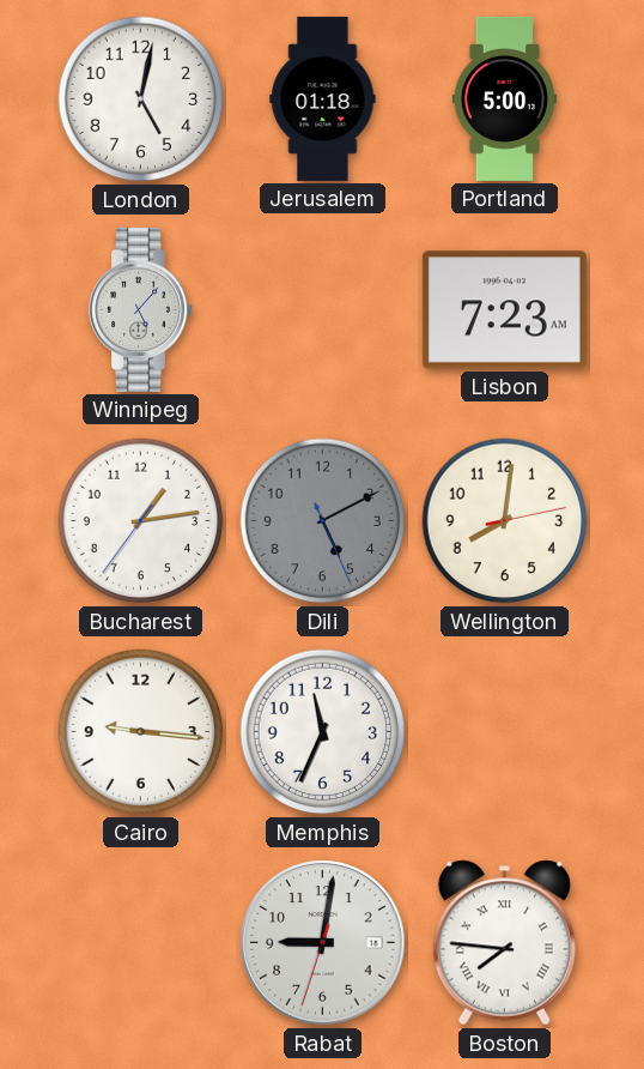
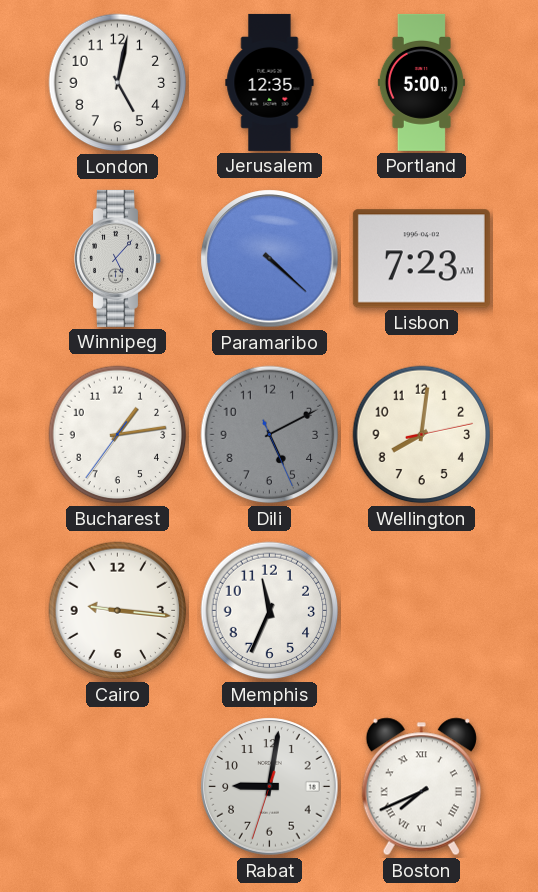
Jerusalem: 01:18 -> 12:35 (270, 82)
Paramaribo: none -> 4:22 (270, 259)
Boston: 7:46 -> 7:41 (421, 787)
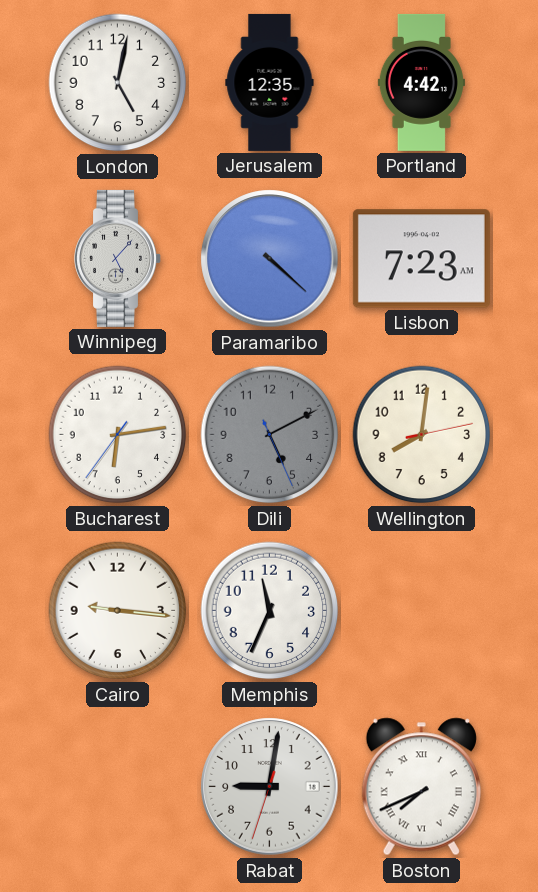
Portland: 5:00 -> 4:42 (421, 82)
Bucharest: 1:13 -> 6:13 (118, 435)
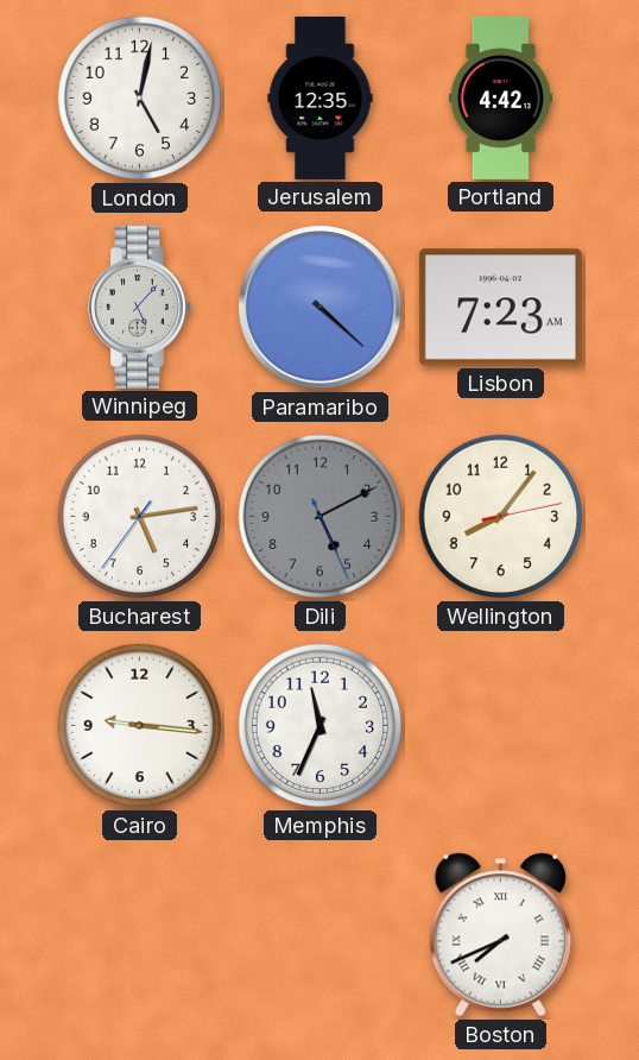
Bucharest: 6:13 -> 5:13 (140, 517)
Wellington: 8:01 -> 8:06 (501, 517)
Rabat: 9:01 -> none (270, 787)
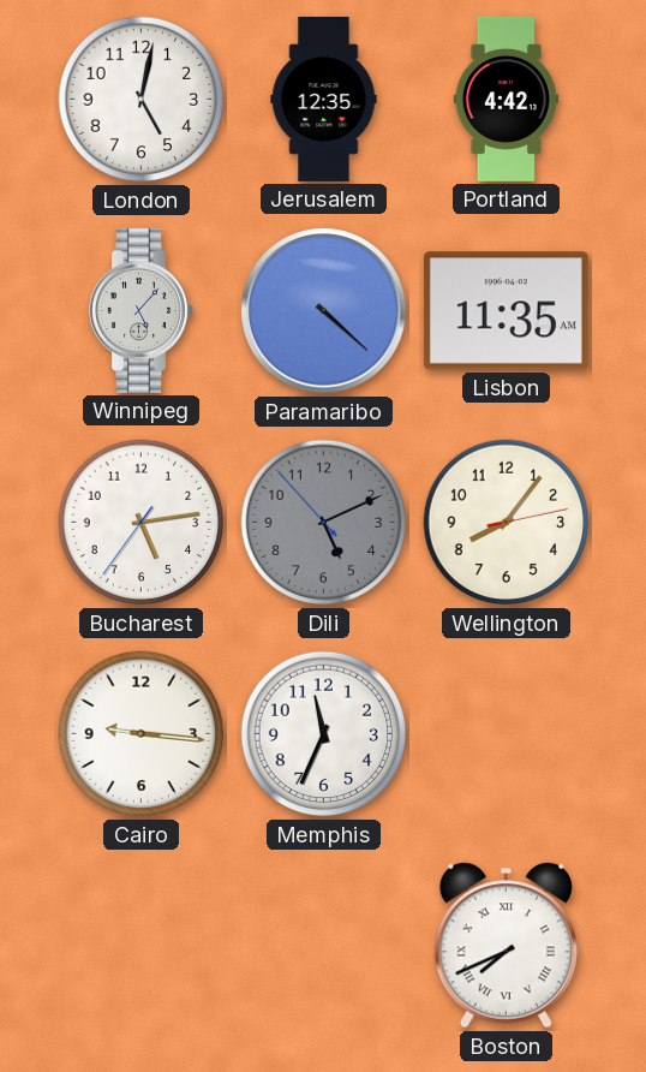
Lisbon: 7:23 -> 11:35 (506, 311)
Dili: 5:10:26 -> 5:10:53 (324, 523)
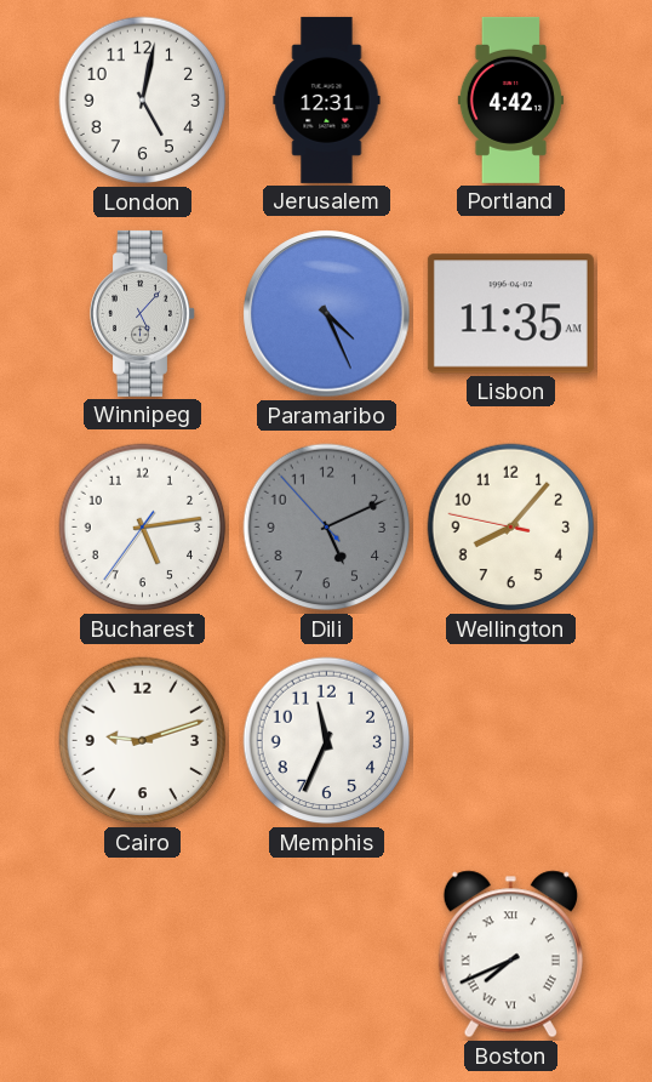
Jerusalem: 12:35 -> 12:31 (327, 99)
Paramaribo: 4:22 -> 4:26 (327, 314)
Wellington: 8:06:13 -> 8:06:47 (511, 528)
Cairo: 9:16 -> 9:12 (143, 741)
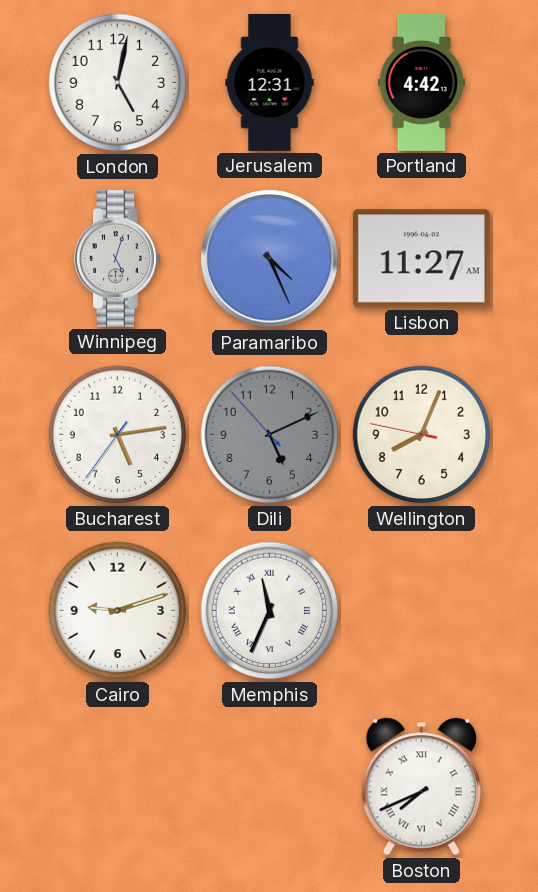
Winnipeg: 5:07 -> 5:03 (118, 258)
Lisbon: 11:35 -> 11:27 (421, 259)
Wellington: 8:06 -> 8:03 (422, 435)
Memphis numerals: Arabic -> Roman (270, 611)
